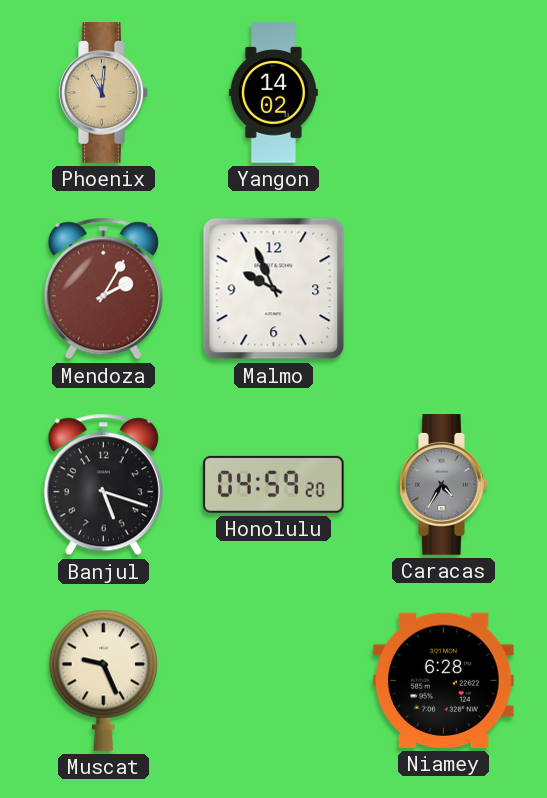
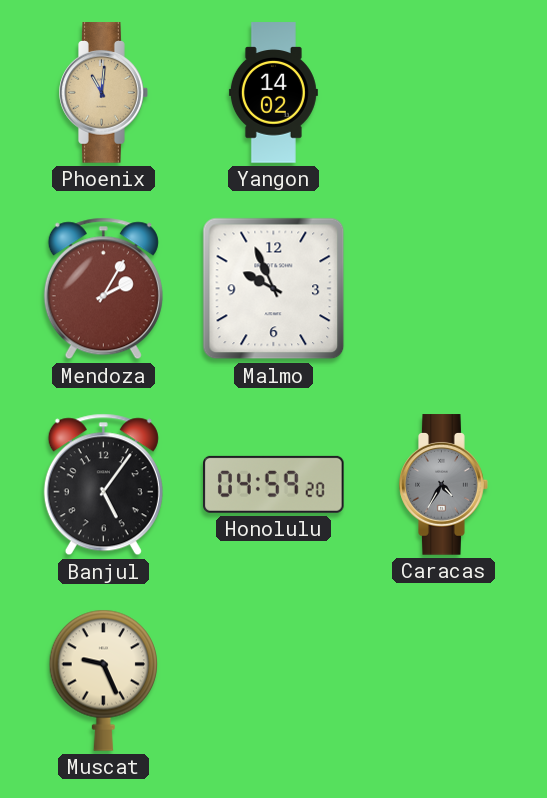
Banjul: 5:18 -> 5:06 (103, 485)
Niamey: 6:28 -> none (444, 680)
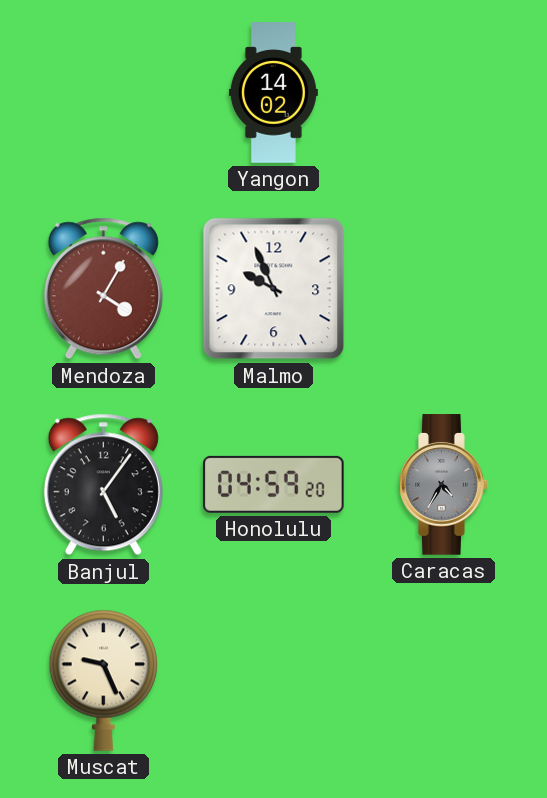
Phoenix: 11:01 -> none (104, 93)
Mendoza: 2:05 -> 4:05 (103, 289)
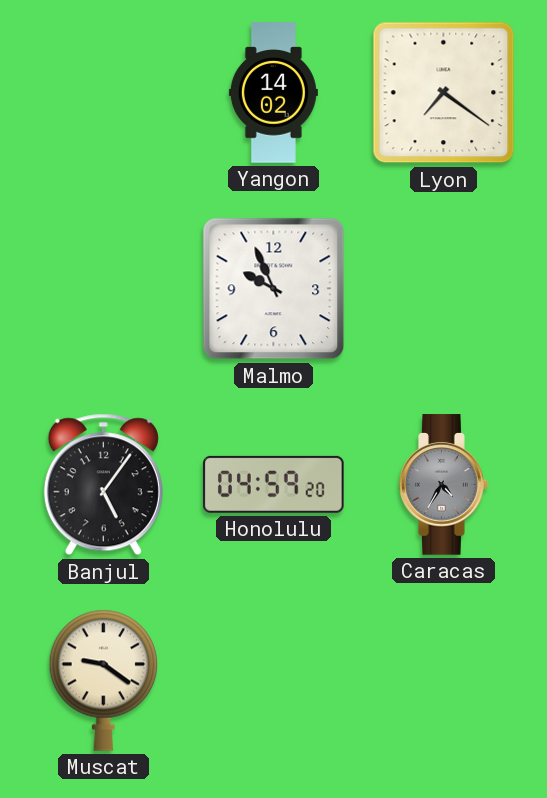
Lyon: none -> 7:21 (444, 93)
Mendoza: 4:05 -> none (103, 289)
Muscat: 9:26 -> 9:21 (103, 680)
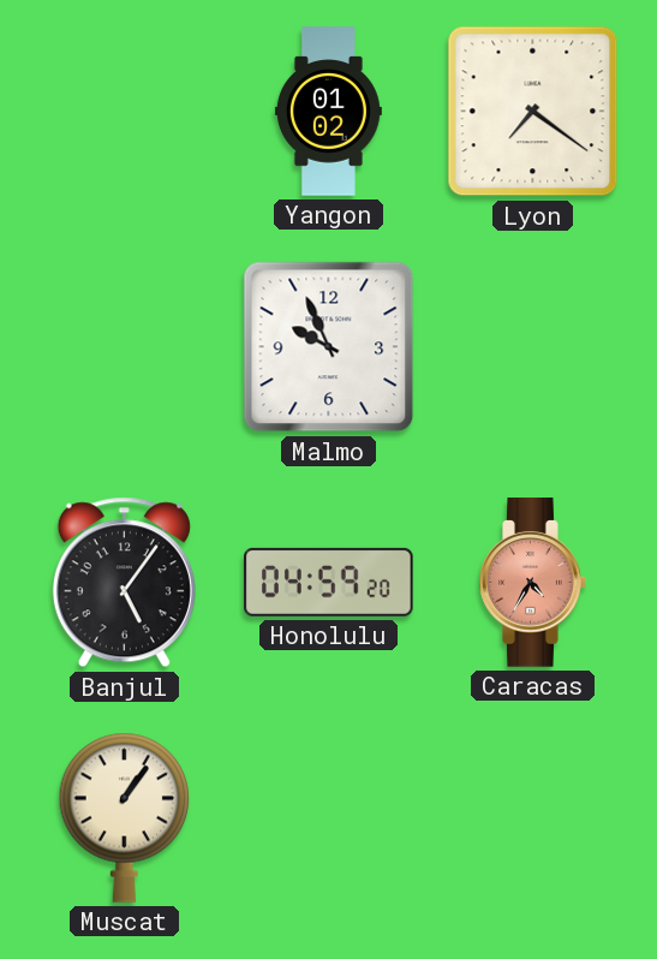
Yangon: 14:02 -> 01:02 (328, 112)
Caracas dial: grey -> salmon (533, 583)
Muscat: 9:21 -> 1:06 (124, 817)
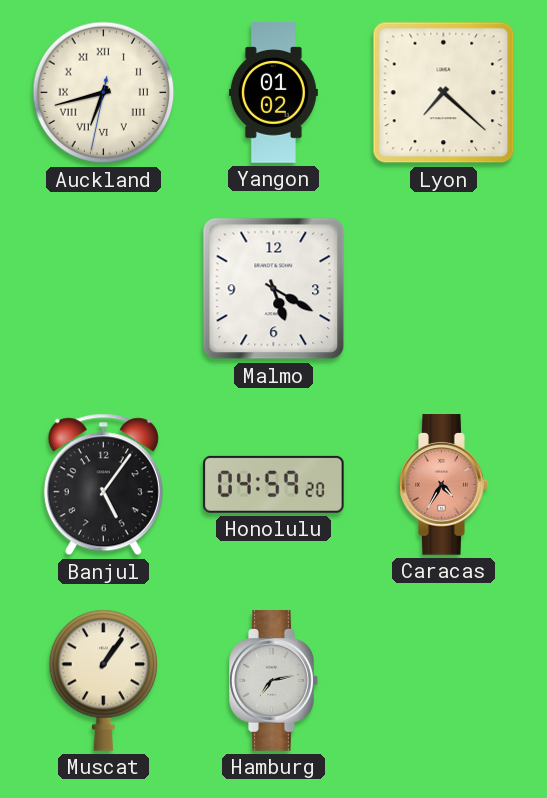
Auckland: none -> 6:42 (104, 93)
Lyon: 7:21 -> 7:22 (444, 93)
Malmo: 9:56 -> 5:20 (274, 289)
Hamburg: none -> 7:13 (274, 681)
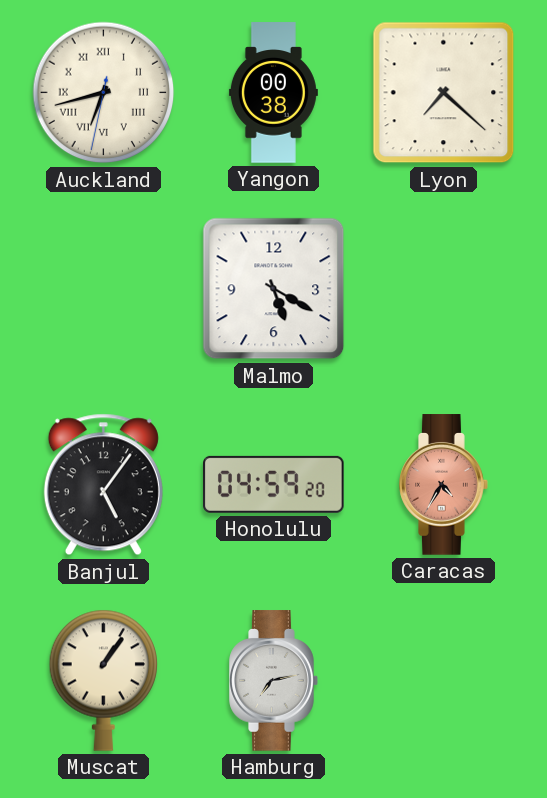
Yangon: 01:02 -> 00:38 (273, 93)
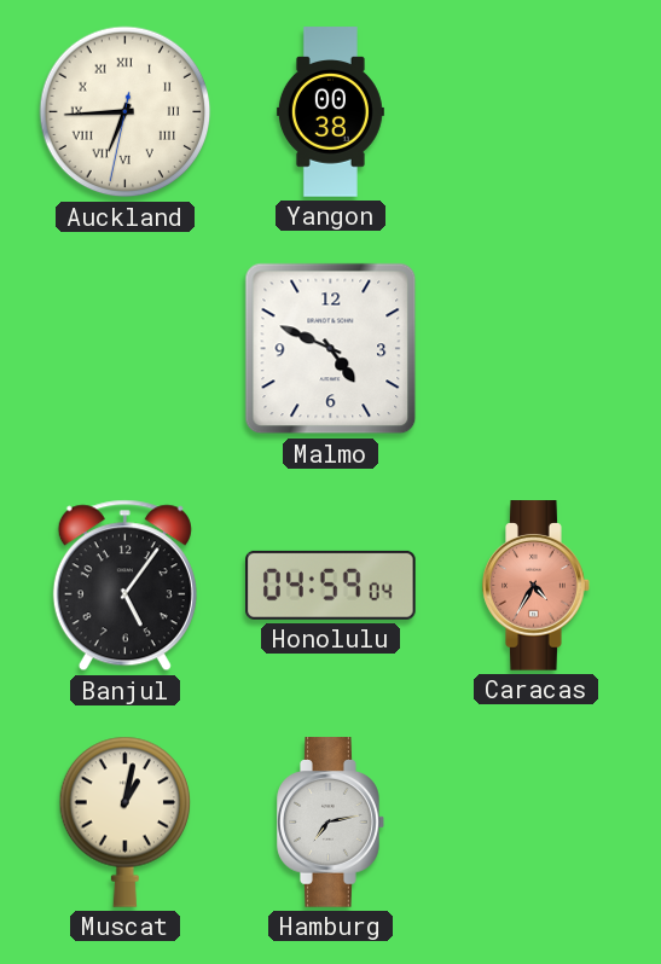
Auckland: 6:42 -> 6:44 (126, 112)
Lyon: 7:22 -> none (444, 93)
Malmo: 5:20 -> 4:49 (331, 349)
Honolulu: 04:59:20 -> 04:59:04 (331, 585)
Muscat: 1:06 -> 1:02 (124, 821)
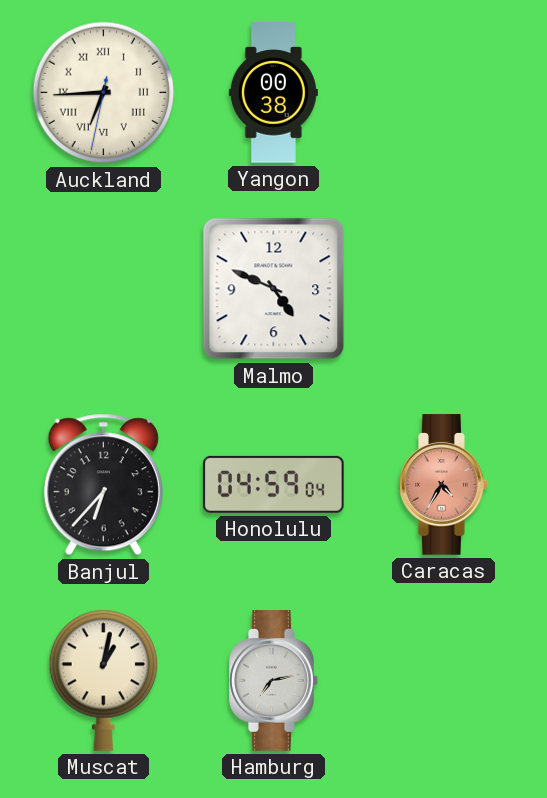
Banjul: 5:06 -> 6:37 (103, 485)
